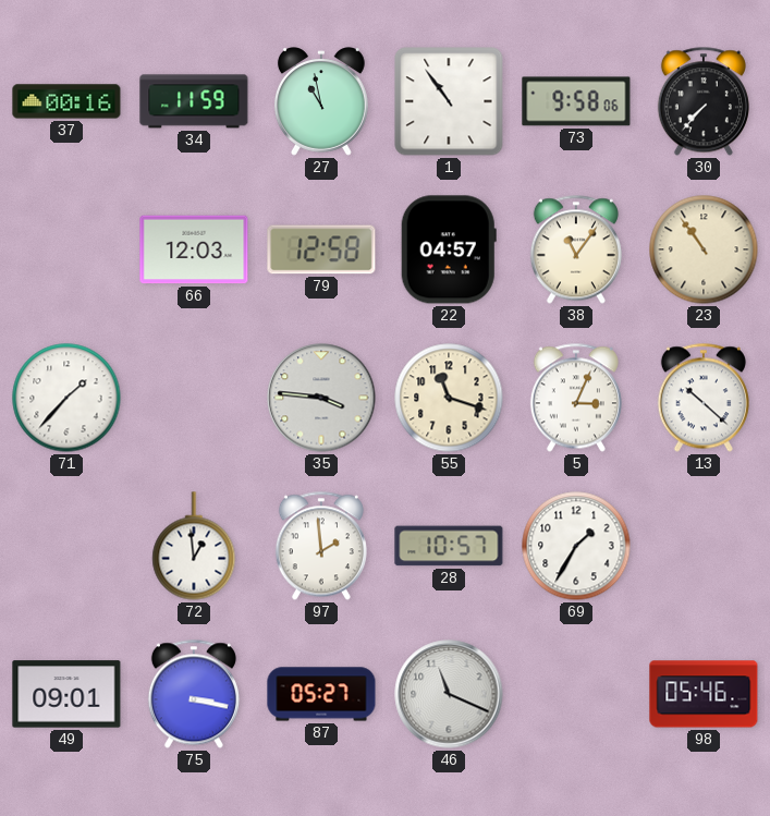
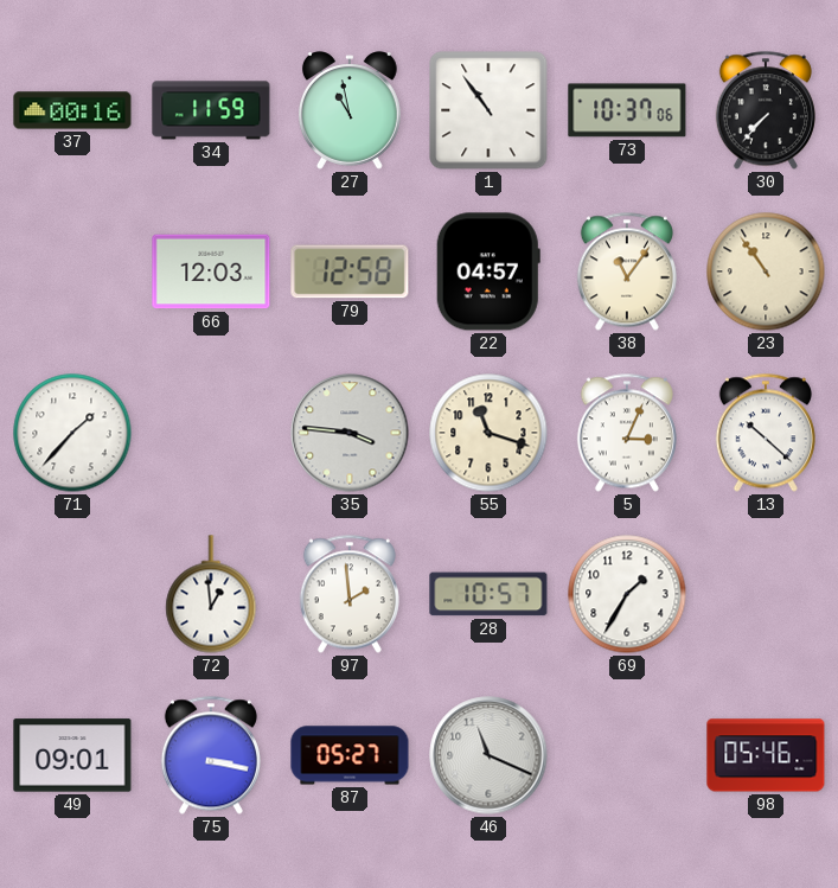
73: 9:58 -> 10:37 (627, 110)
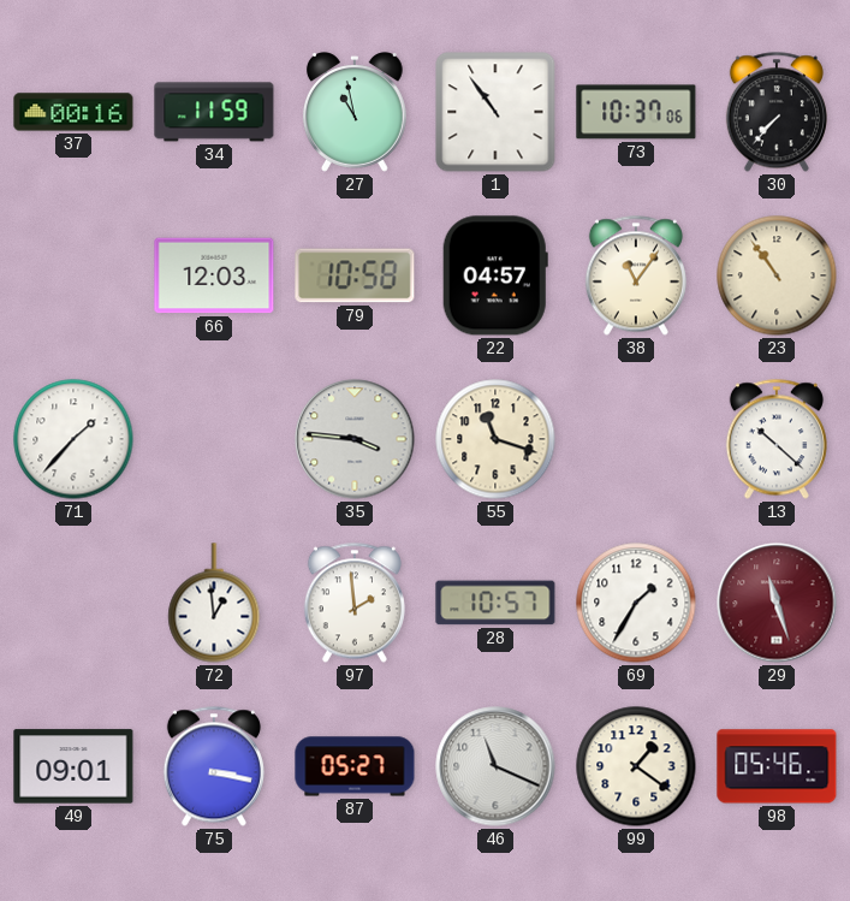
79: 12:58 -> 10:58 (355, 275)
5: 3:04 -> none (627, 433)
29: none -> 11:27 (777, 603)
99: none -> 1:21 (636, 766)
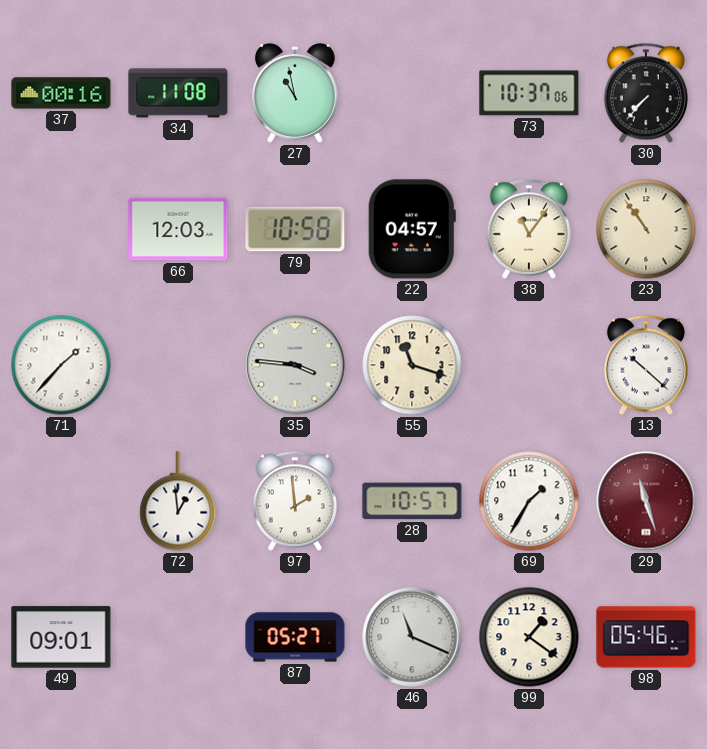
34: 11:59 -> 11:08 (178, 93)
1: 10:54 -> none (495, 112)
75: 3:17 -> none (214, 766)
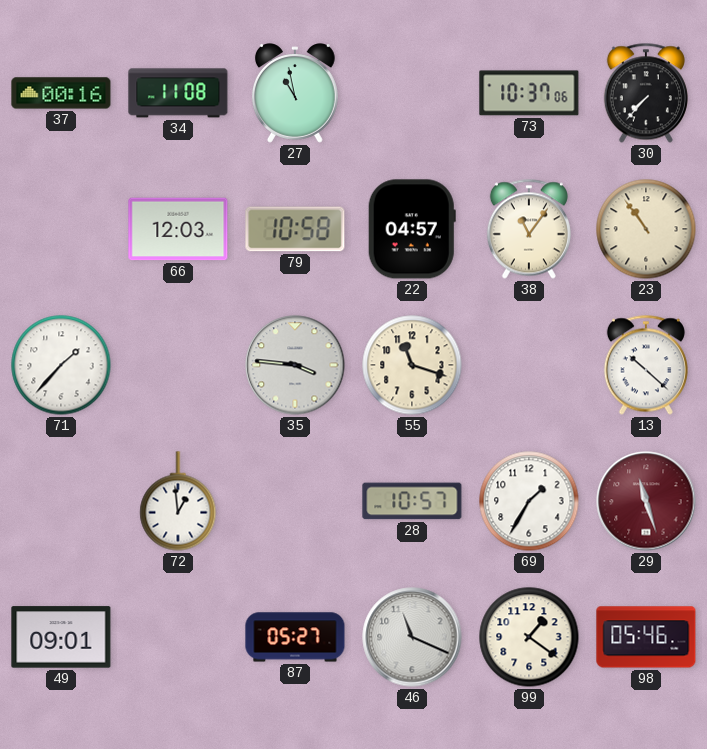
97: 1:59 -> none (295, 501)
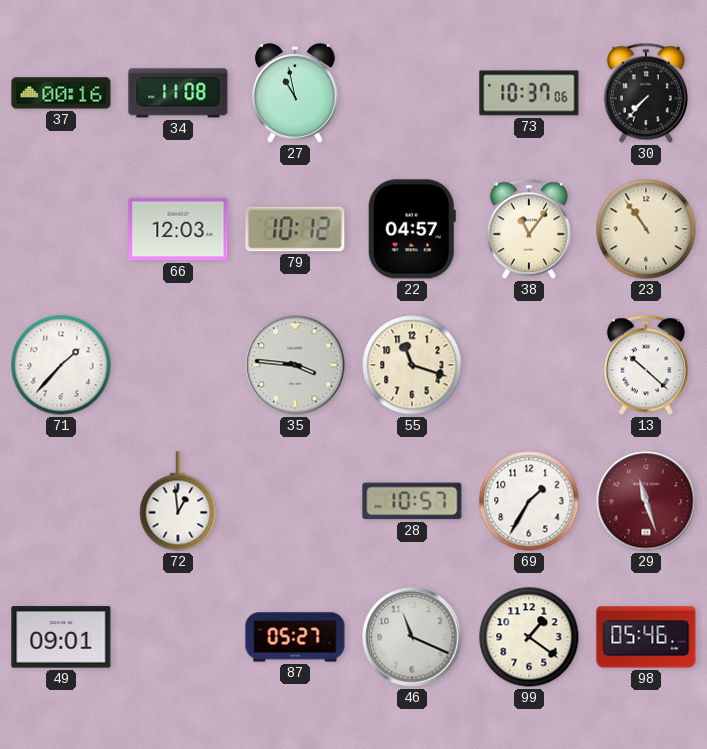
79: 10:58 -> 10:12 (295, 229)
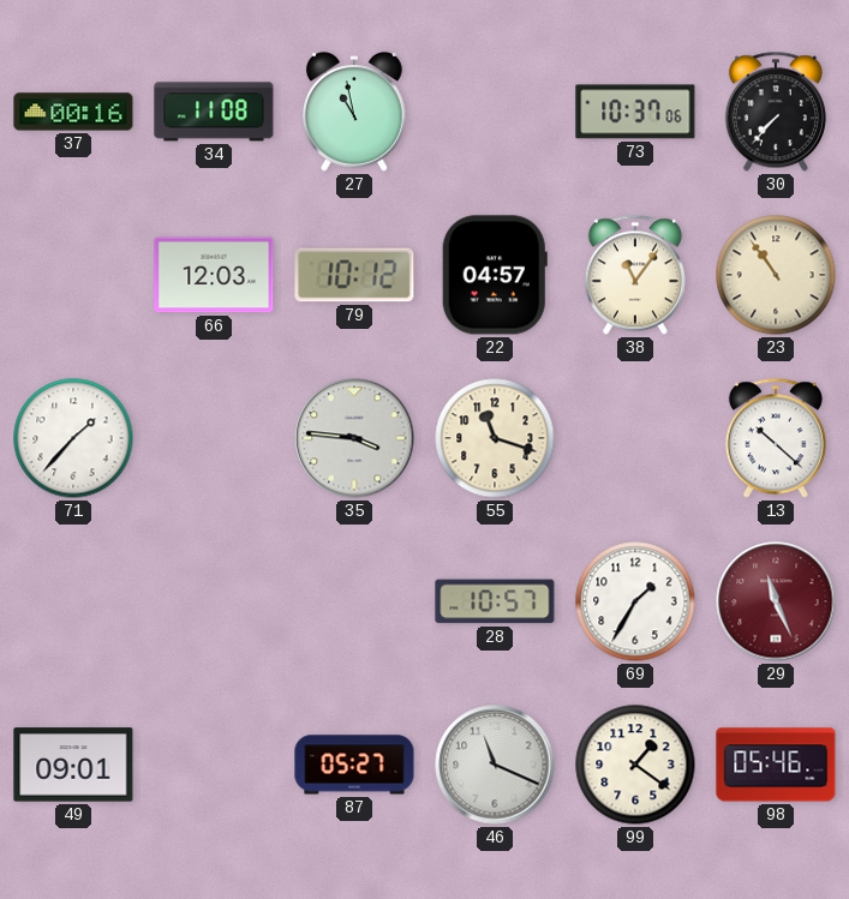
72: 12:59 -> none (178, 501)
29: 11:27 -> 11:26 (776, 601)
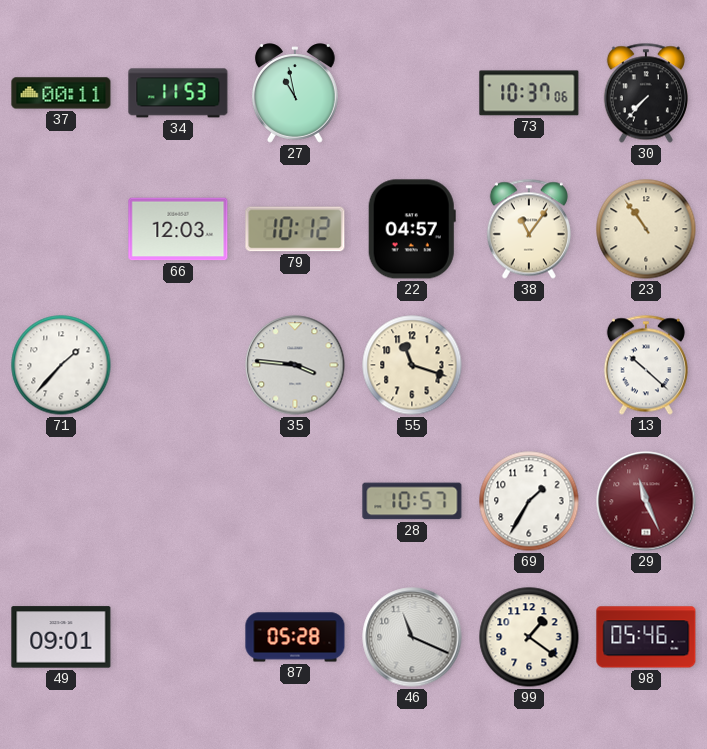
37: 00:16 -> 00:11 (61, 93)
34: 11:08 -> 11:53 (178, 93)
87: 05:27 -> 05:28 (295, 637)
